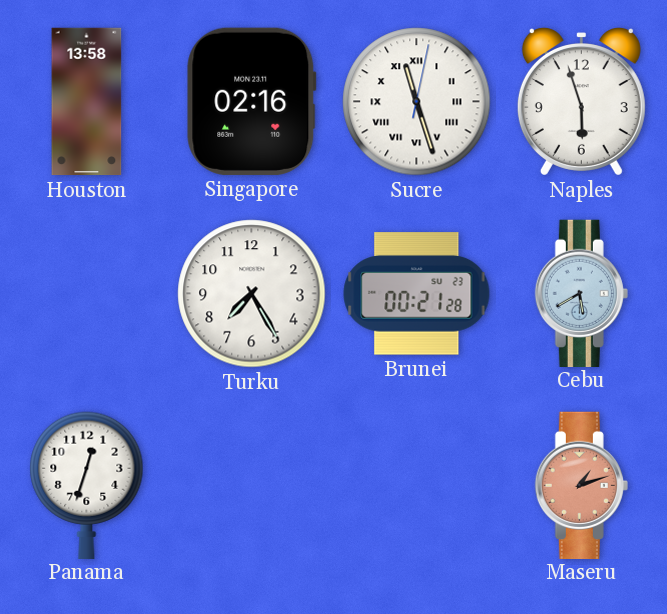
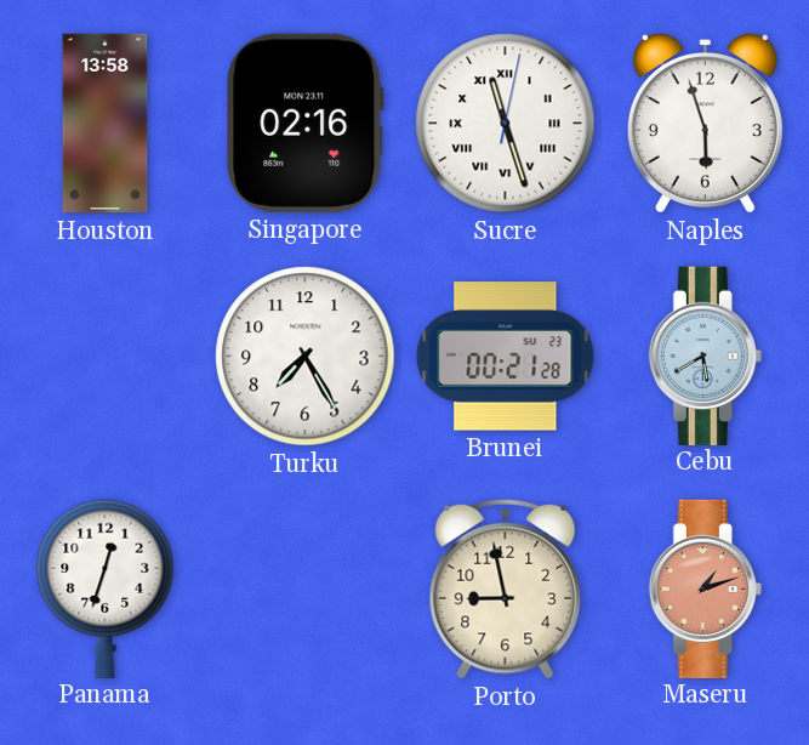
Porto: none -> 8:58 (506, 588)
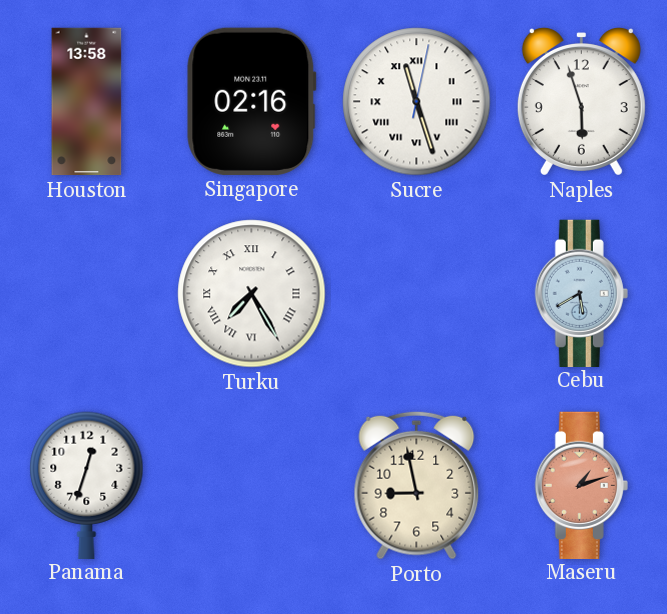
Turku numerals: Arabic -> Roman (252, 294)
Brunei: 00:21 -> none (506, 357)
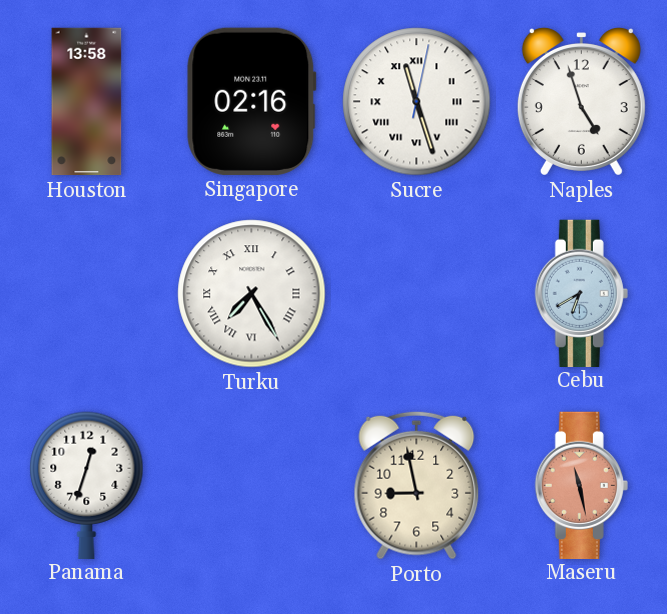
Naples: 5:57 -> 4:57 (581, 102)
Cebu: 5:40 -> 6:40 (581, 293)
Maseru: 1:12 -> 11:28 (581, 485)
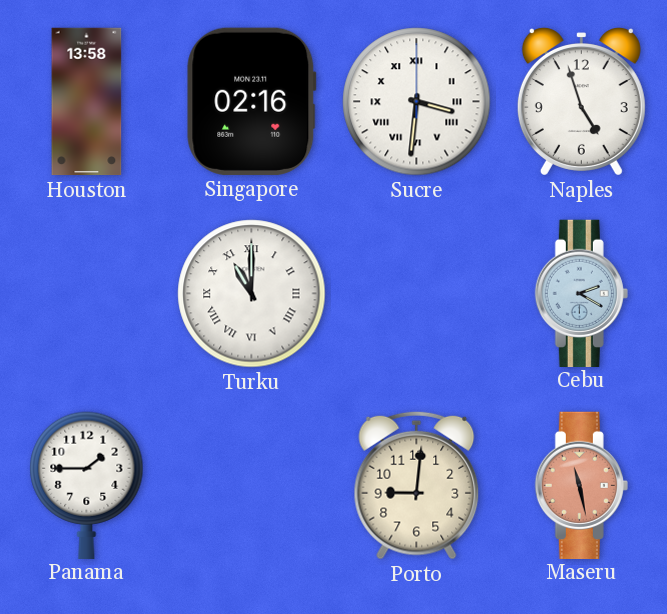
Sucre: 11:27 -> 3:31 (417, 102)
Turku: 7:25 -> 11:00 (252, 294)
Cebu: 6:40 -> 2:20 (581, 293)
Panama: 12:33 -> 1:45 (87, 485)
Porto: 8:58 -> 9:01 (417, 485)
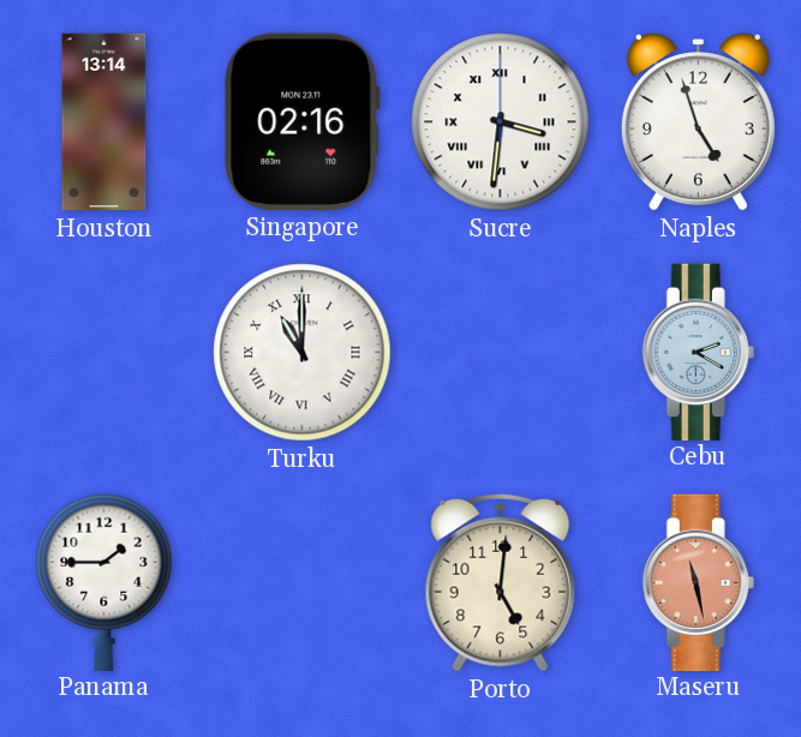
Houston: 13:58 -> 13:14 (104, 122)
Porto: 9:01 -> 5:01 (501, 582)
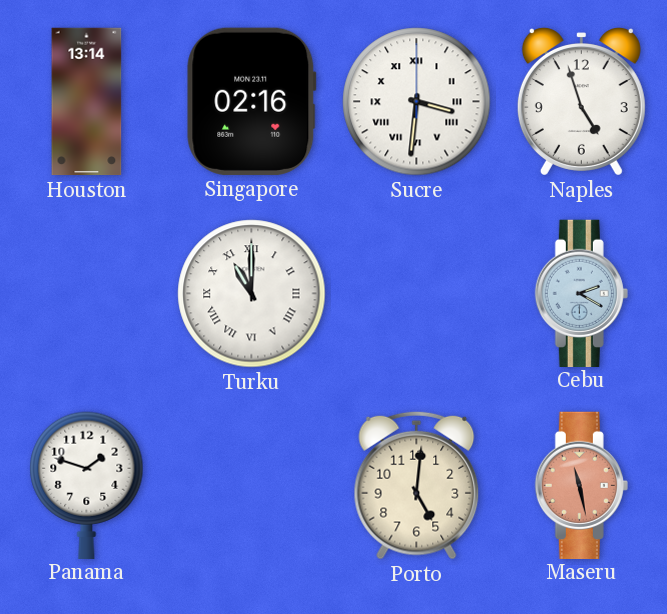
Panama: 1:45 -> 1:48 (87, 485)
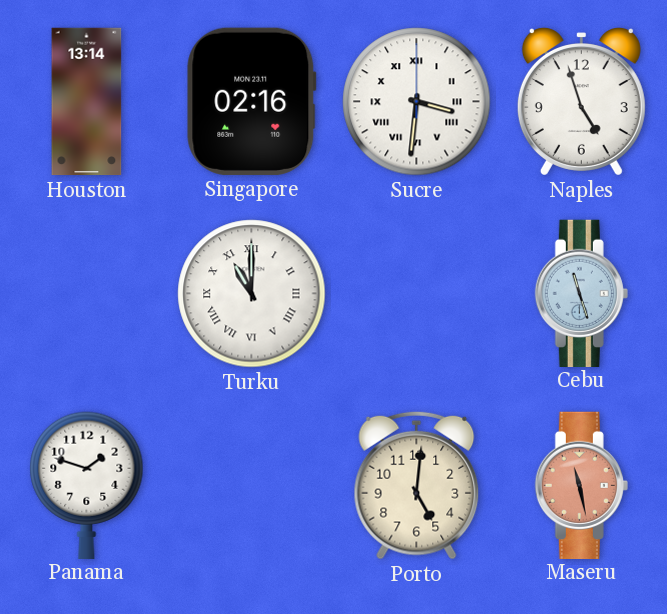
Cebu: 2:20 -> 11:27 (581, 293)
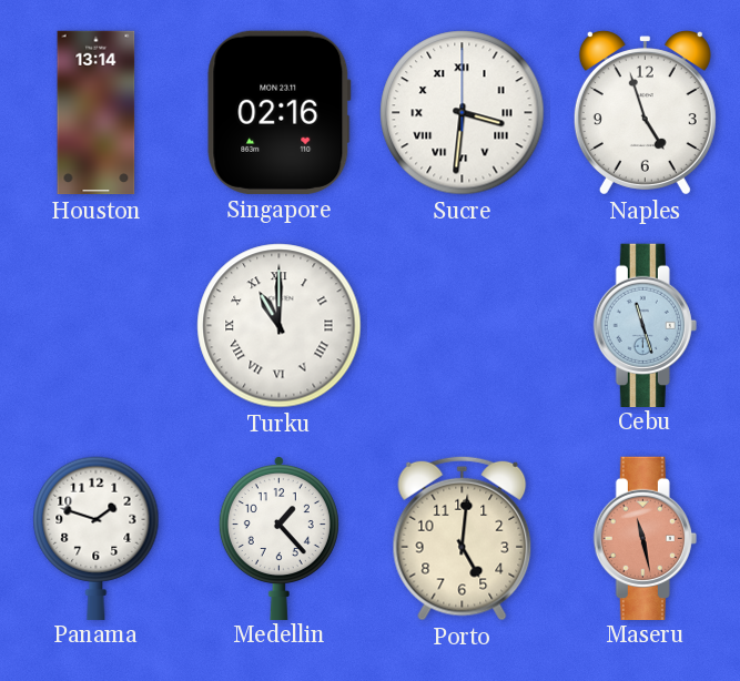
Medellin: none -> 1:23 (278, 537)
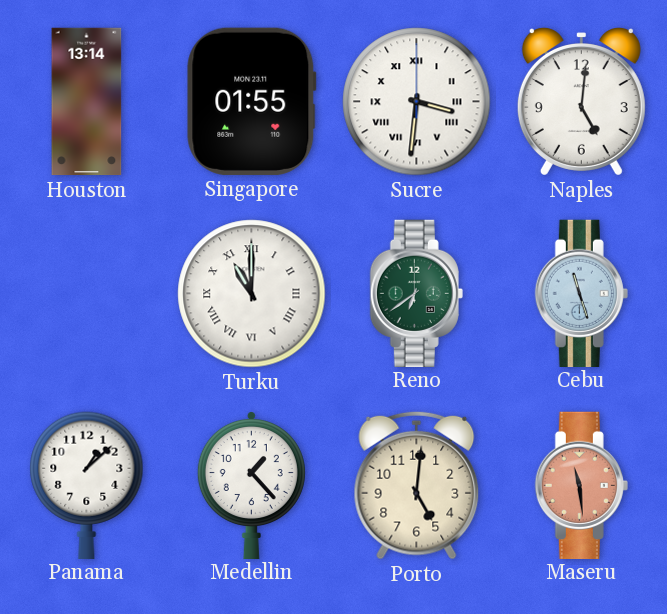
Singapore: 02:16 -> 01:55 (252, 101)
Naples: 4:57 -> 5:01 (581, 102)
Reno: none -> 6:39 (416, 293)
Panama: 1:48 -> 1:08 (87, 485)
Maseru: 11:28 -> 11:29 (581, 485)
